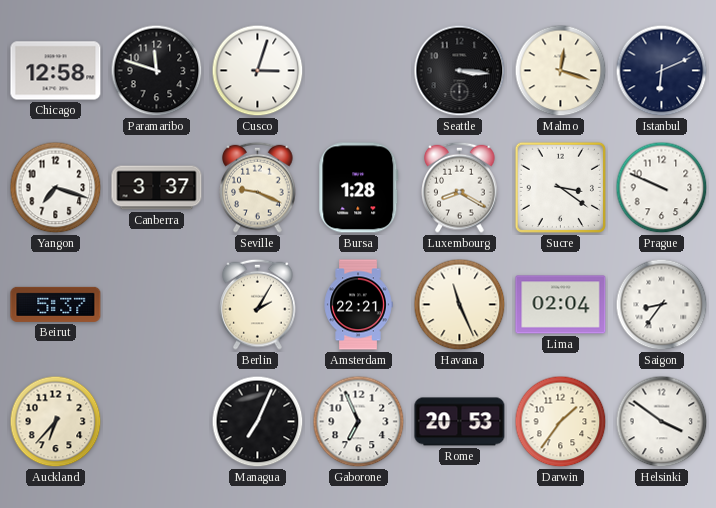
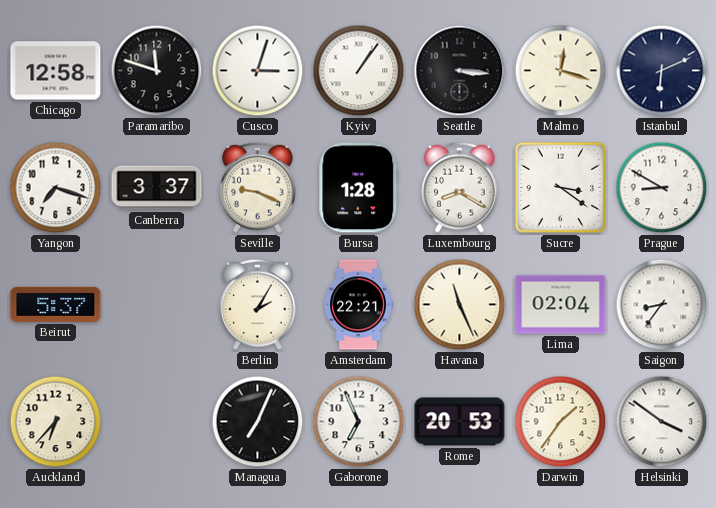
Kyiv: none -> 1:06 (359, 71)
Prague: 9:49 -> 8:50 (662, 188)
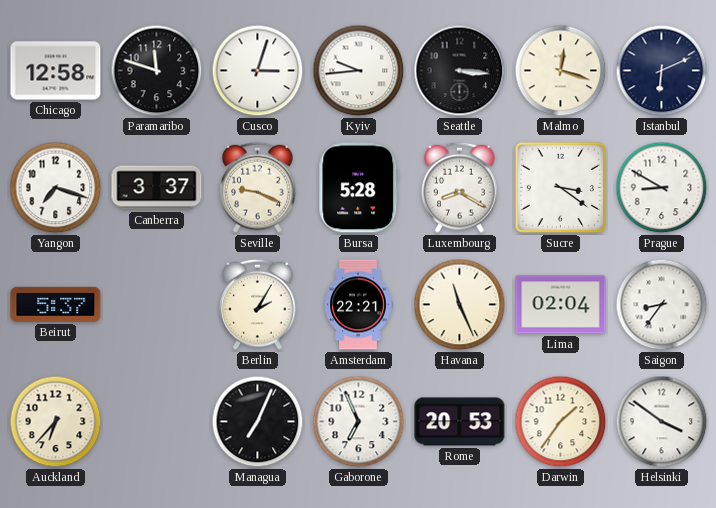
Kyiv: 1:06 -> 9:44 (359, 71)
Bursa: 1:28 -> 5:28 (359, 188)
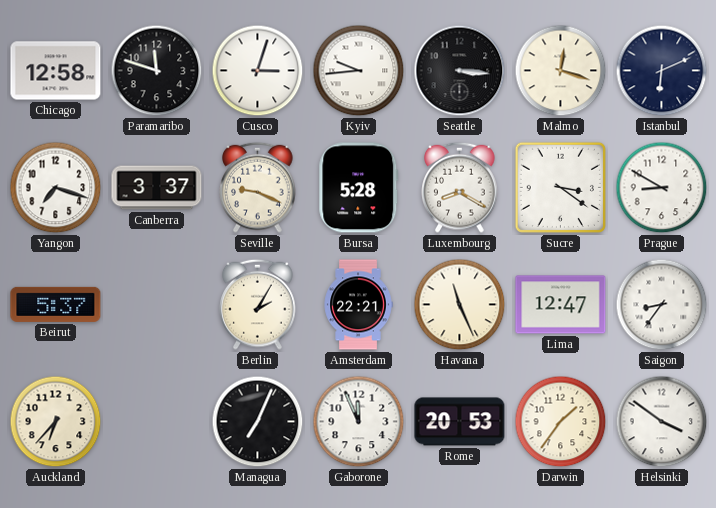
Lima: 02:04 -> 12:47 (561, 305)
Gaborone: 6:56 -> 11:56 (359, 422)
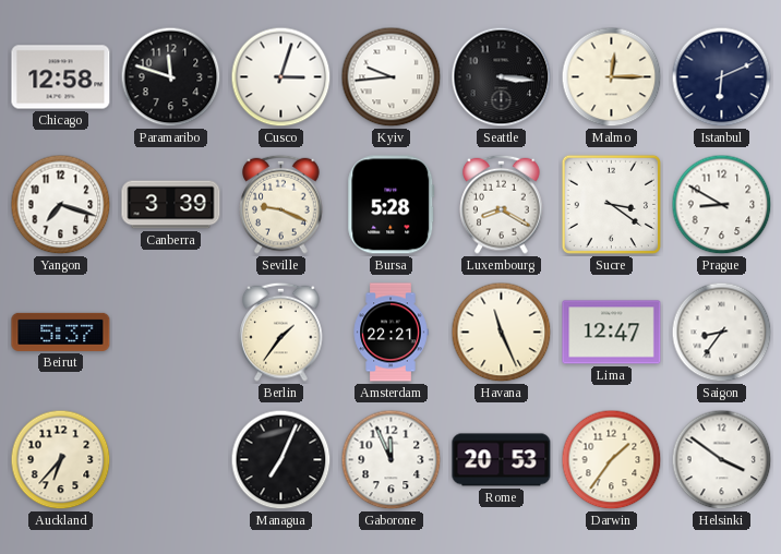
Malmo: 12:18 -> 12:15 (612, 77)
Canberra: 3:37 -> 3:39 (171, 205)
Berlin: 2:05 -> 1:36 (281, 332)
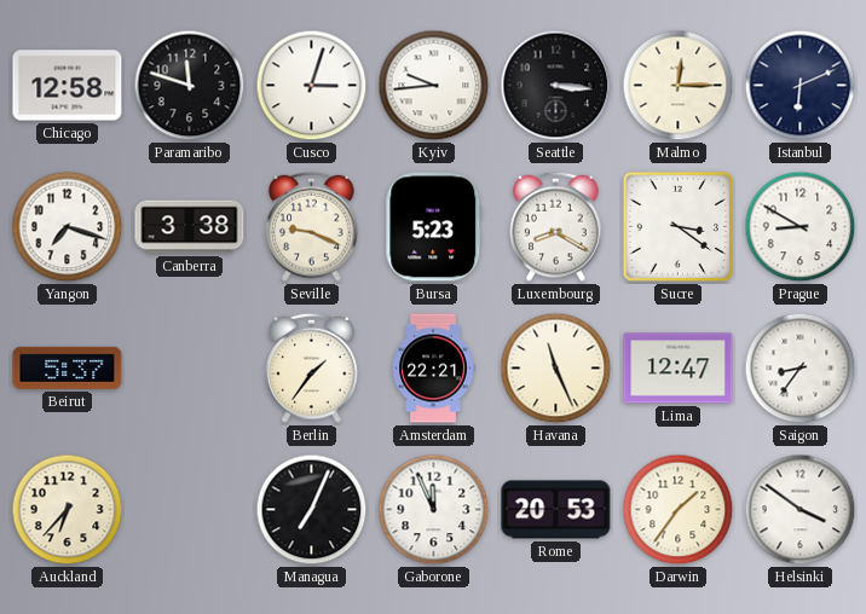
Canberra: 3:39 -> 3:38 (190, 227)
Bursa: 5:28 -> 5:23 (434, 227)
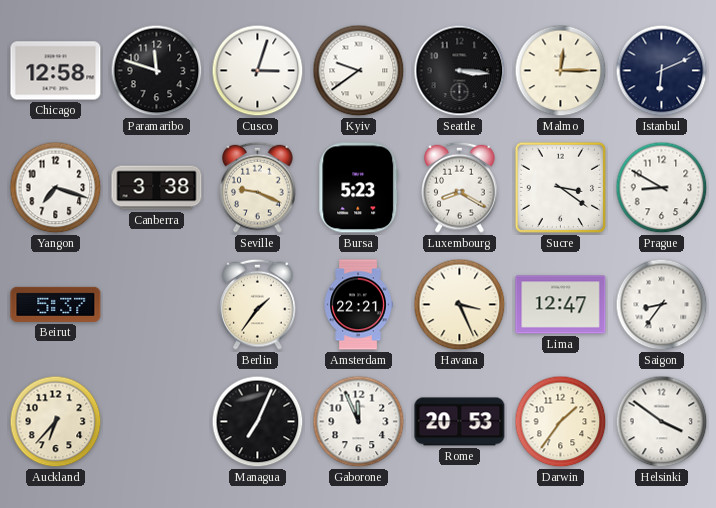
Kyiv: 9:44 -> 9:39 (359, 71)
Havana: 11:26 -> 3:26 (460, 305)
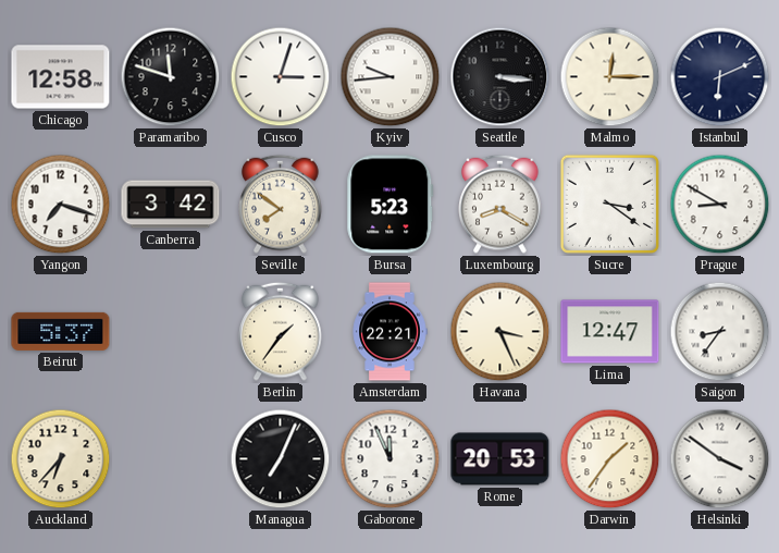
Kyiv: 9:39 -> 9:44 (391, 77)
Canberra: 3:38 -> 3:42 (171, 205)
Seville: 9:19 -> 7:51 (281, 204)
